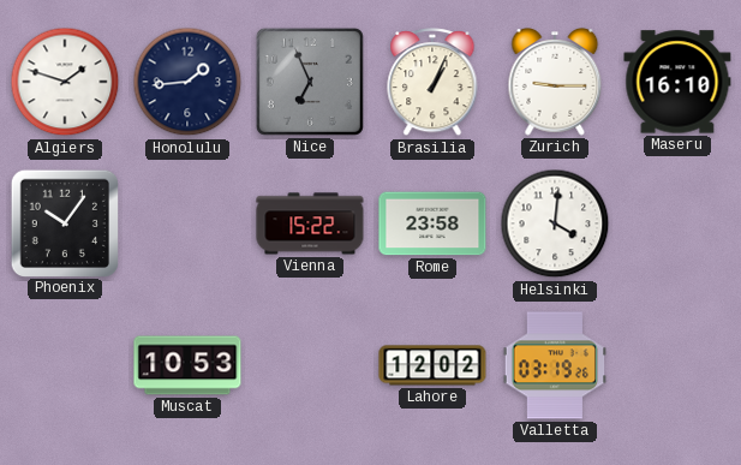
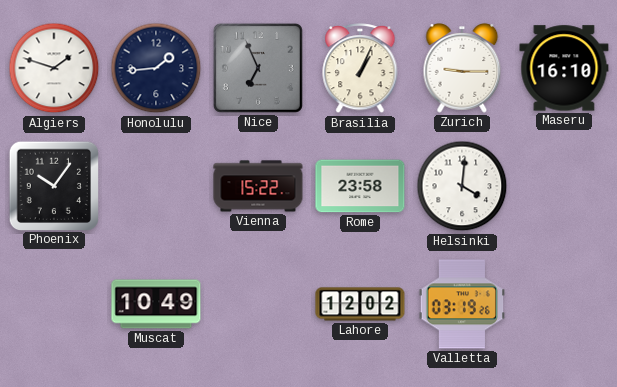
Muscat: 10:53 -> 10:49 (156, 304)
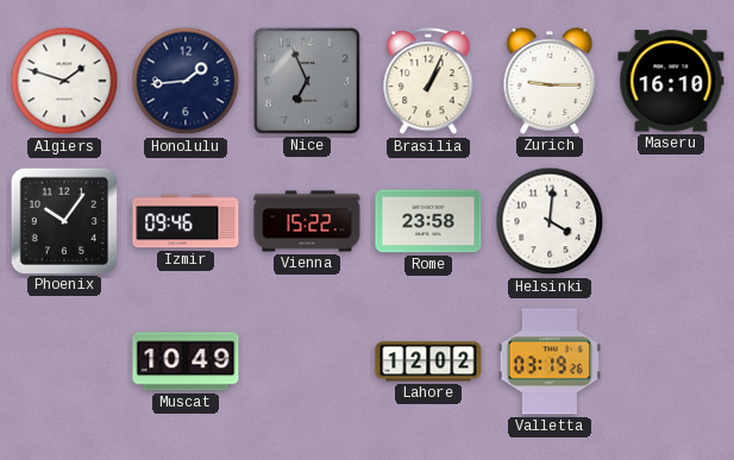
Izmir: none -> 09:46 (186, 221)
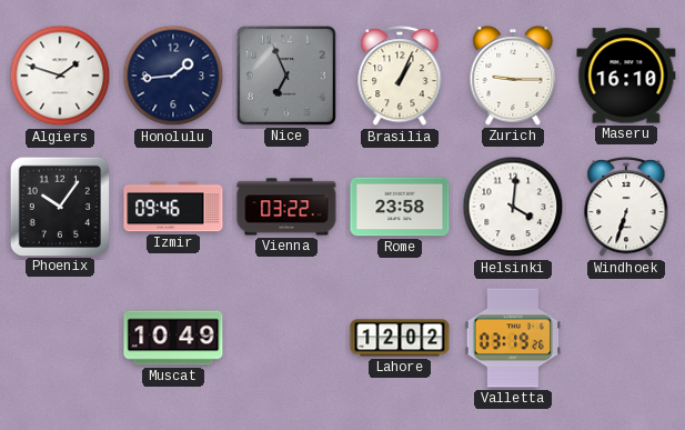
Vienna: 15:22 -> 03:22 (286, 207)
Windhoek: none -> 6:33 (626, 208)
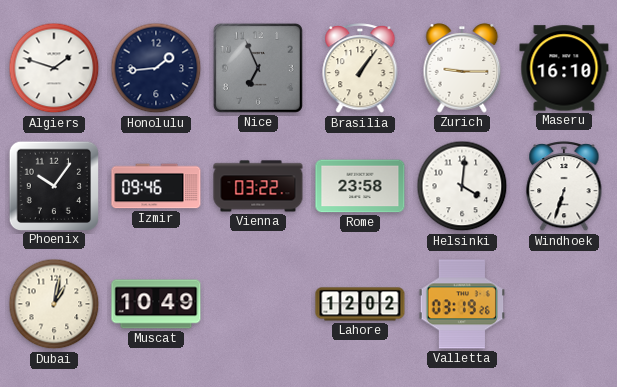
Brasilia: 1:04 -> 1:06 (360, 69)
Dubai: none -> 1:02 (54, 304)
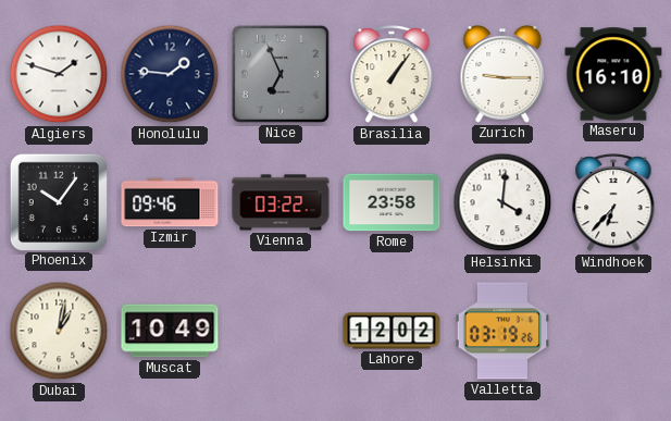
Honolulu: 1:44 -> 1:46 (170, 74)
Windhoek: 6:33 -> 6:37 (613, 203)
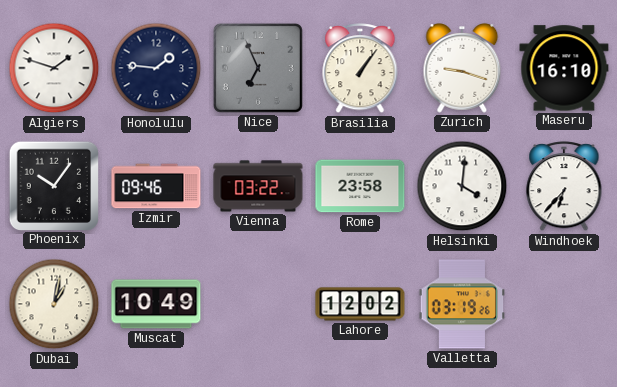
Zurich: 9:15 -> 9:18 (462, 69)
